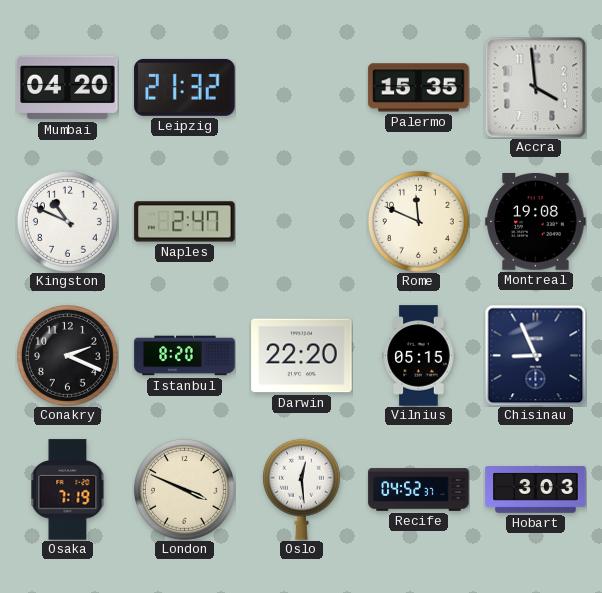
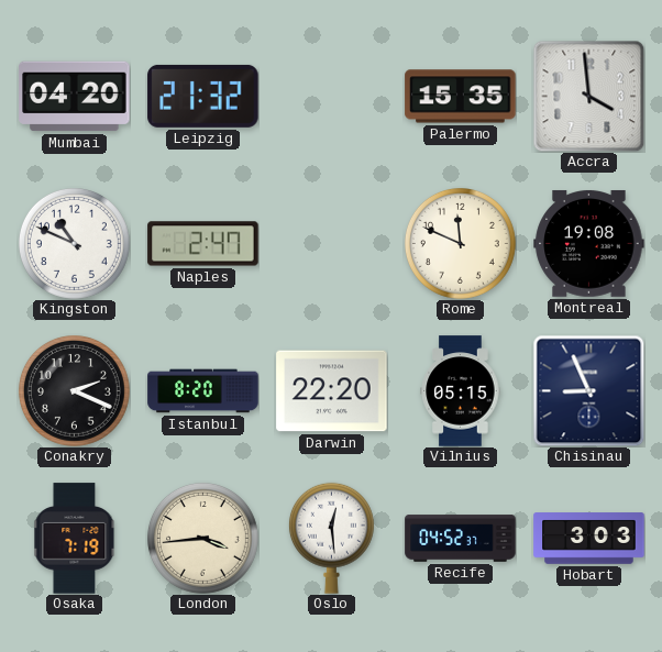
London: 3:49 -> 3:44 (202, 538)
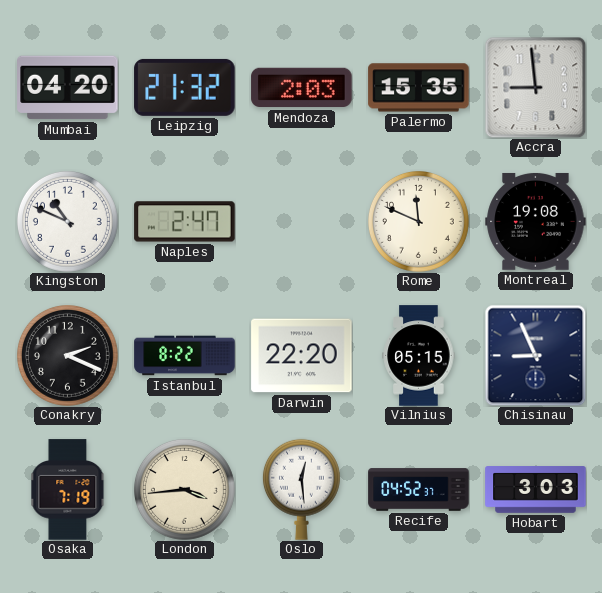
Mendoza: none -> 2:03 (302, 88)
Accra: 3:59 -> 8:59 (535, 87)
Istanbul: 8:20 -> 8:22 (185, 356)
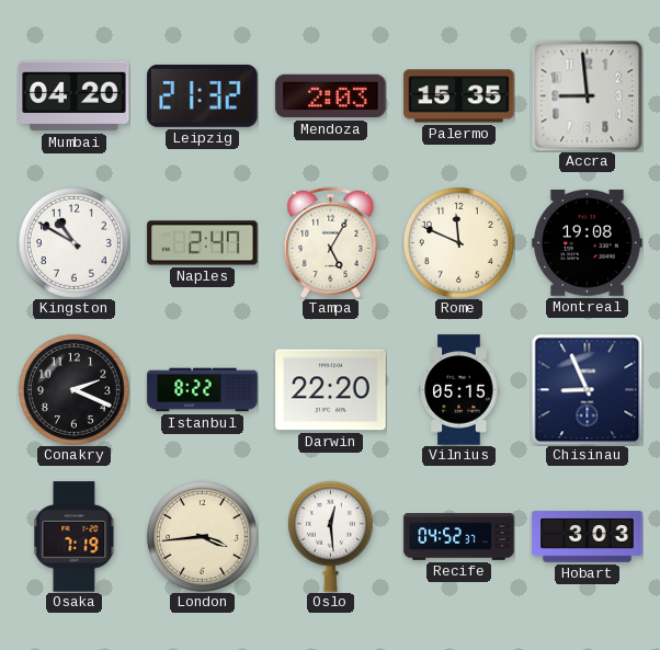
Kingston: 10:49 -> 10:50 (73, 242)
Tampa: none -> 5:05 (331, 242)
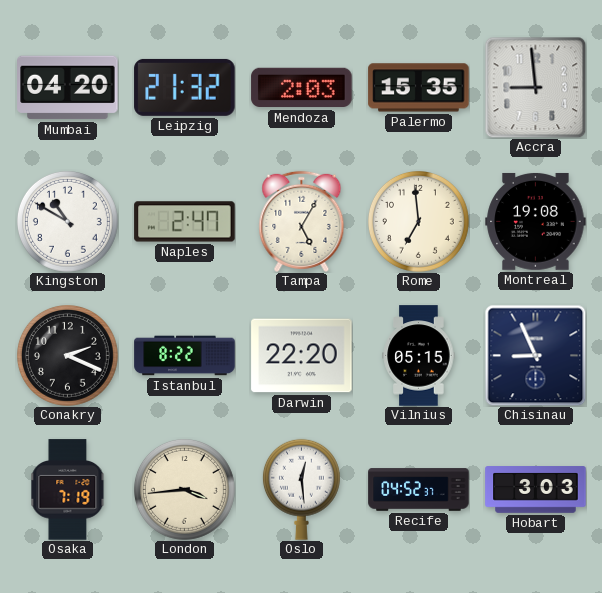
Rome: 11:49 -> 6:59 (418, 221)
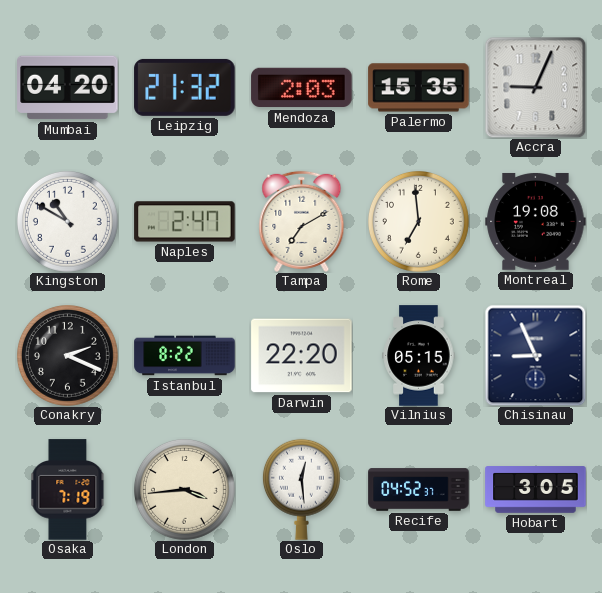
Accra: 8:59 -> 9:04 (535, 87)
Tampa: 5:05 -> 7:10 (302, 221)
Hobart: 3:03 -> 3:05 (536, 490)
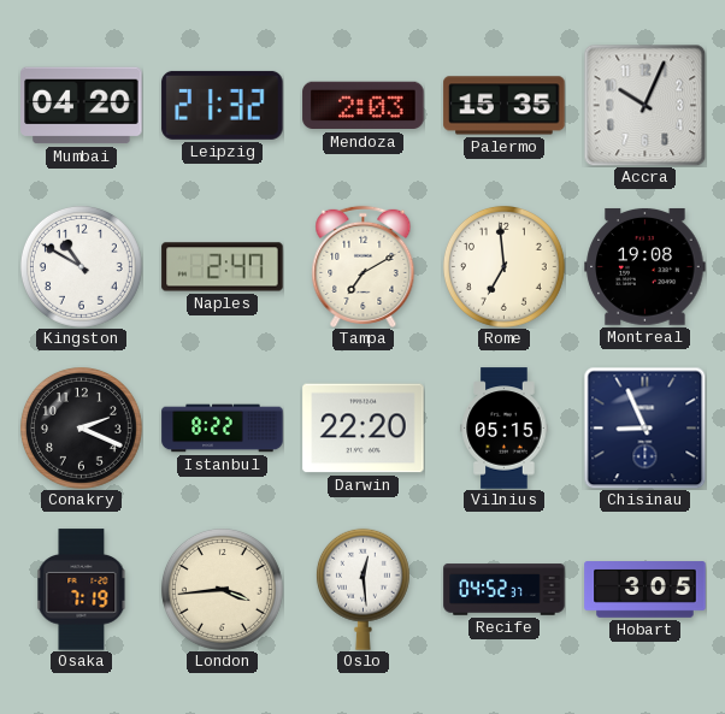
Accra: 9:04 -> 10:04 (644, 105)
